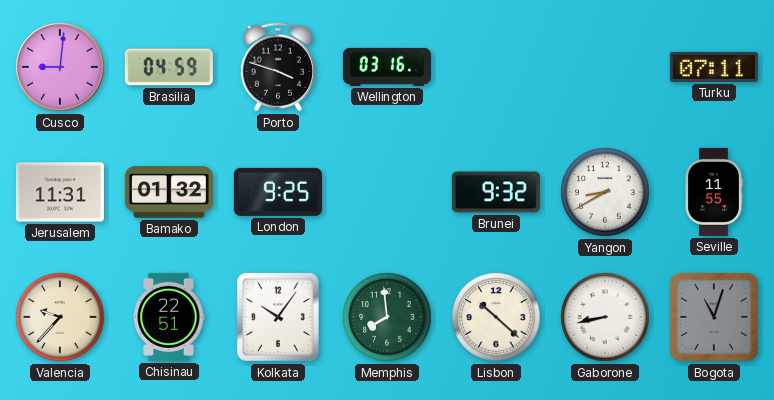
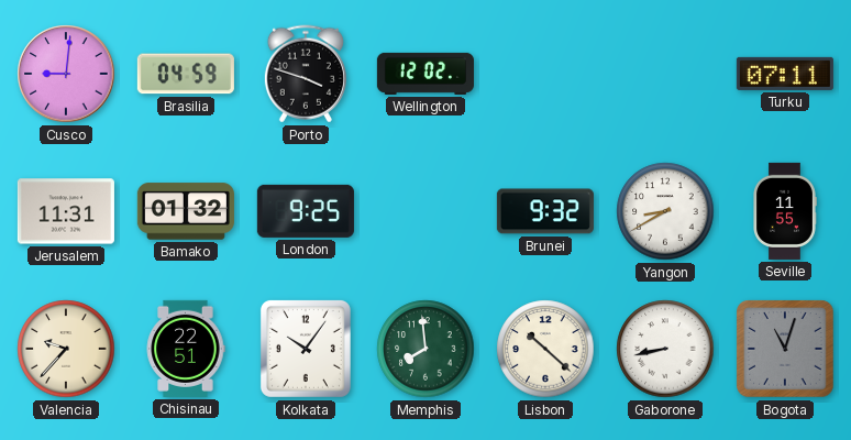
Wellington: 03:16 -> 12:02 (425, 74)
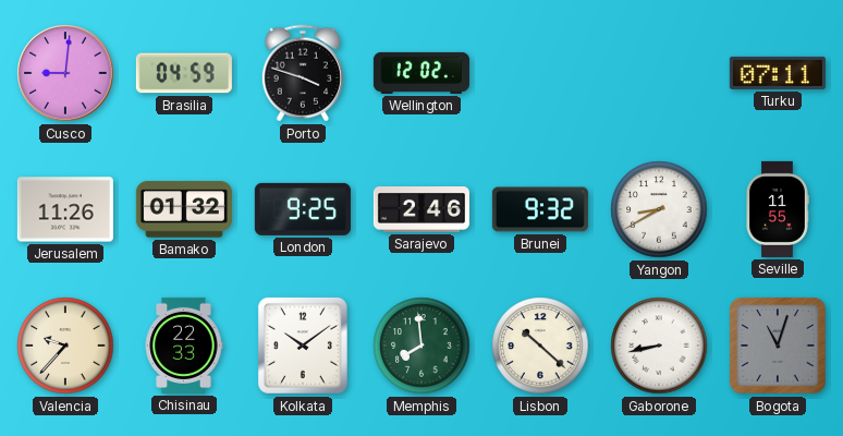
Jerusalem: 11:31 -> 11:26 (65, 209)
Sarajevo: none -> 2:46 (421, 210)
Chisinau: 22:51 -> 22:33 (184, 346)
Kolkata: 10:06 -> 10:09 (303, 346)
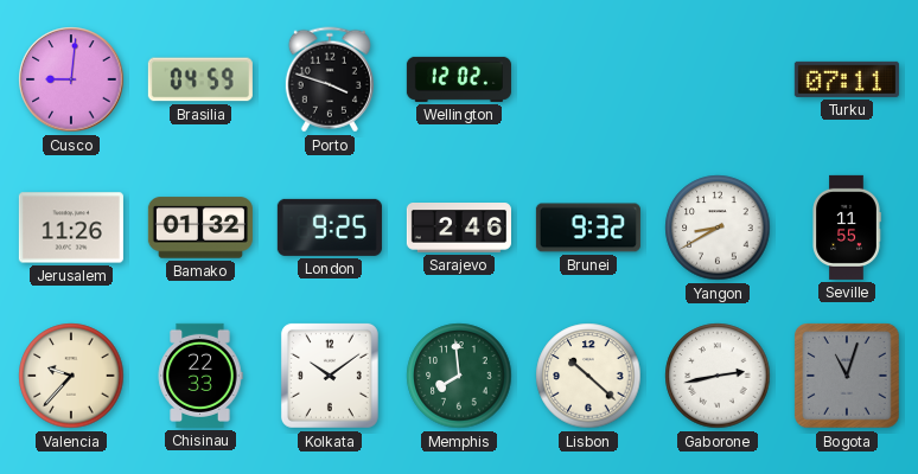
Gaborone: 8:43 -> 2:43 (718, 376)
